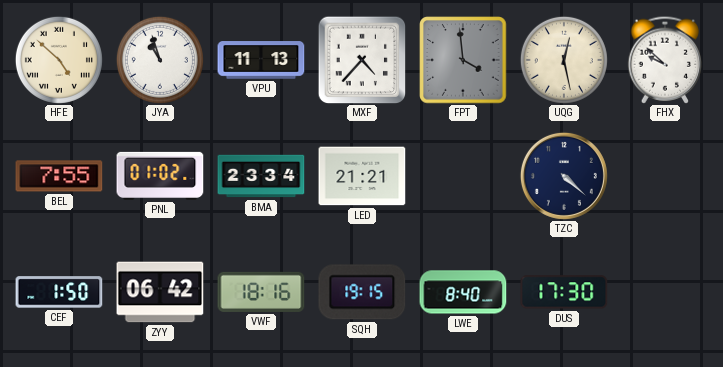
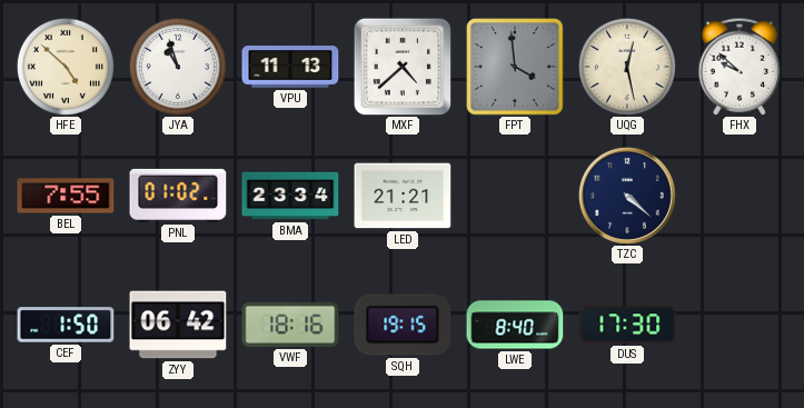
MXF: 4:37 -> 4:38 (403, 67)
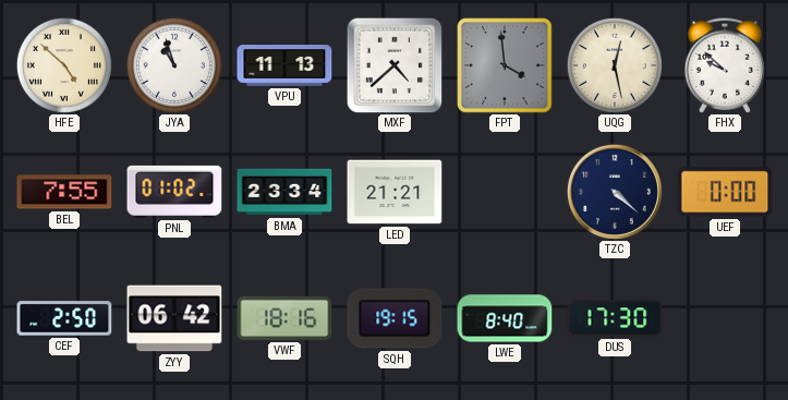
UEF: none -> 0:00 (725, 192)
CEF: 1:50 -> 2:50 (64, 318)
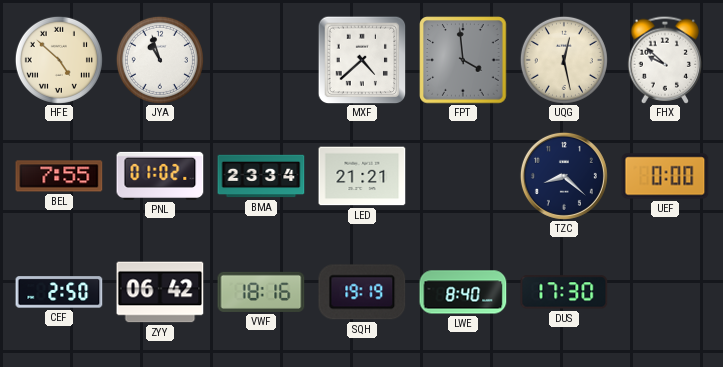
VPU: 11:13 -> none (284, 65)
TZC: 4:22 -> 8:22 (564, 176)
SQH: 19:15 -> 19:19 (362, 292)
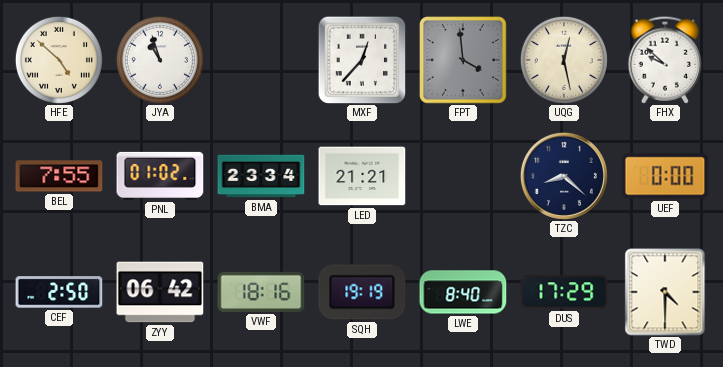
MXF: 4:38 -> 12:37 (362, 60)
DUS: 17:30 -> 17:29 (564, 292)
TWD: none -> 4:30 (665, 292)
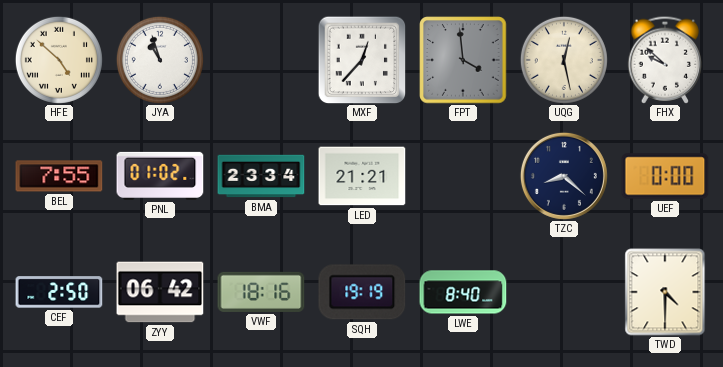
DUS: 17:29 -> none (564, 292)
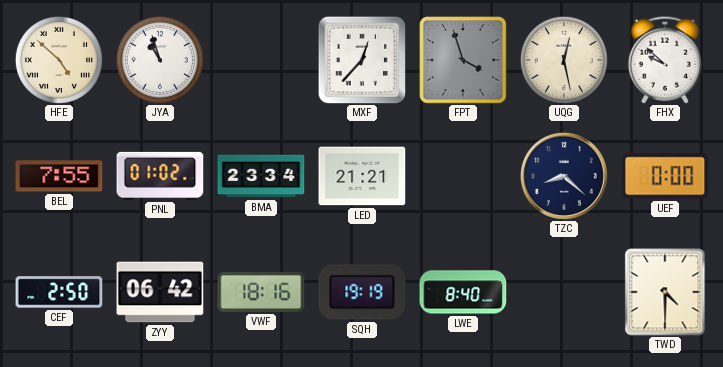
FPT: 3:59 -> 3:57 (463, 60)
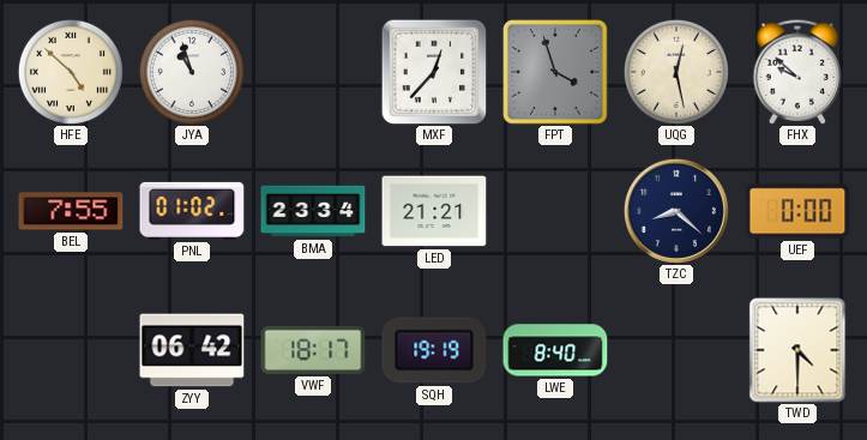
CEF: 2:50 -> none (59, 292)
VWF: 18:16 -> 18:17 (313, 350)
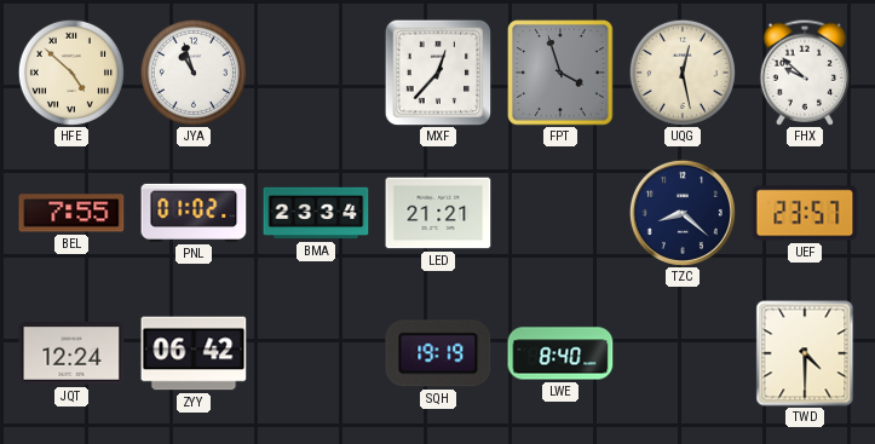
UEF: 0:00 -> 23:57 (805, 213)
JQT: none -> 12:24 (71, 353)
VWF: 18:17 -> none (313, 350)
